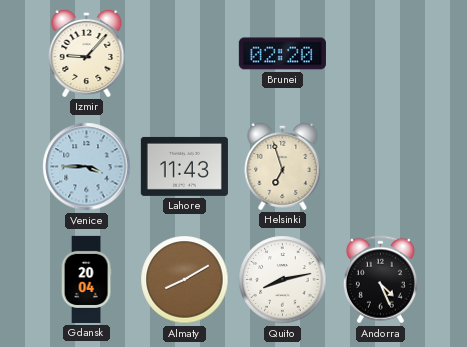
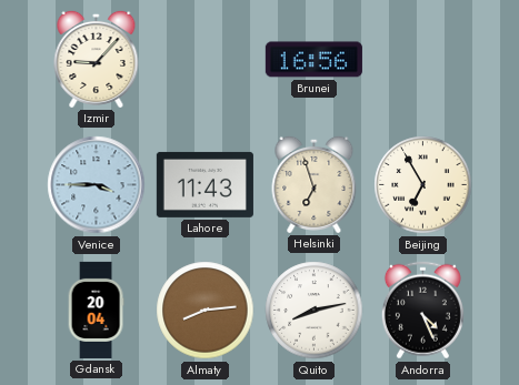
Brunei: 02:20 -> 16:56 (313, 60)
Beijing: none -> 6:55 (423, 185)
Almaty: 8:10 -> 8:14 (206, 311)
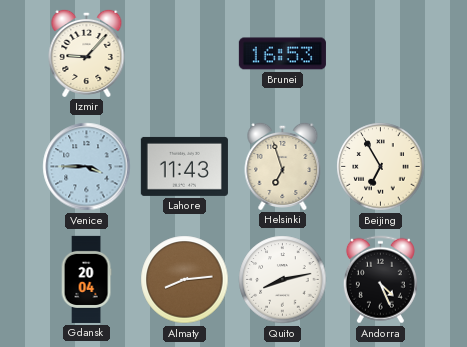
Brunei: 16:56 -> 16:53 (282, 54)
